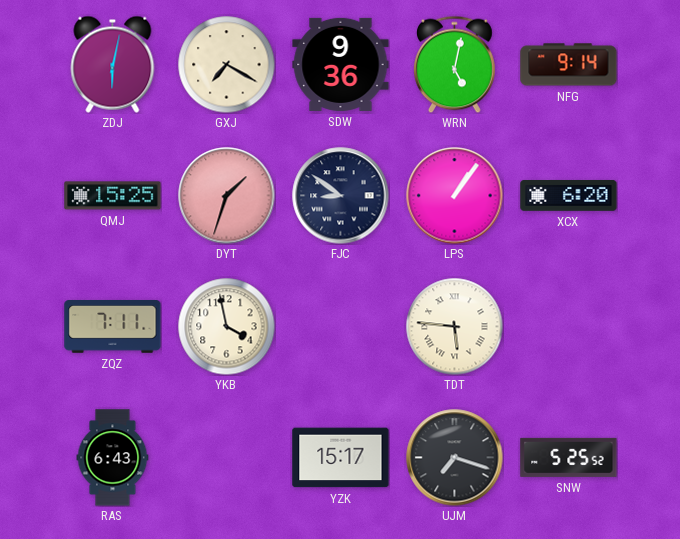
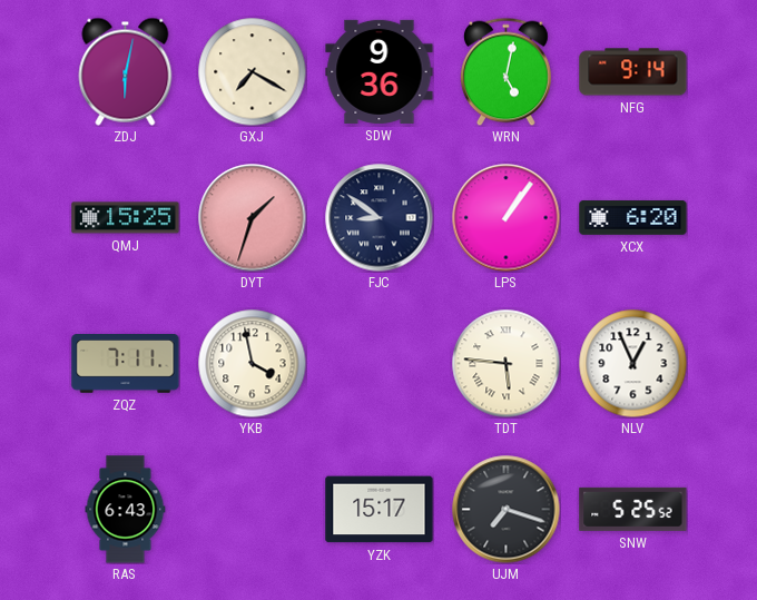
NLV: none -> 12:56 (632, 363)
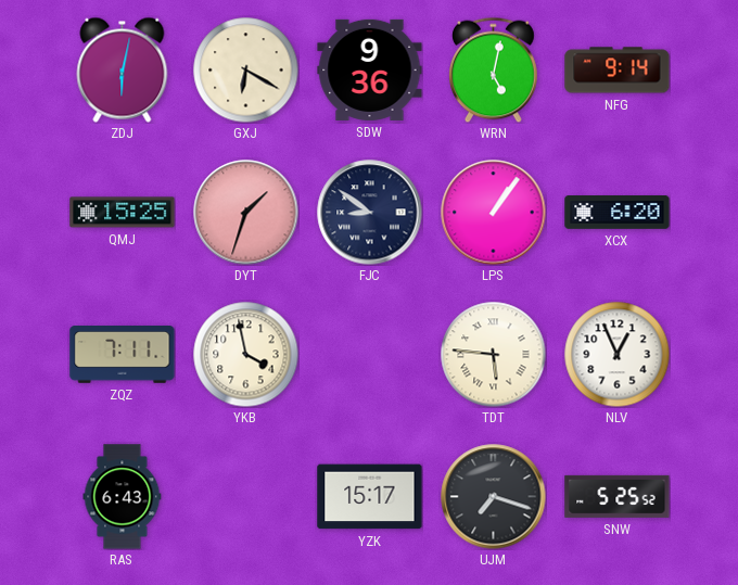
GXJ: 7:20 -> 6:20 (245, 69)
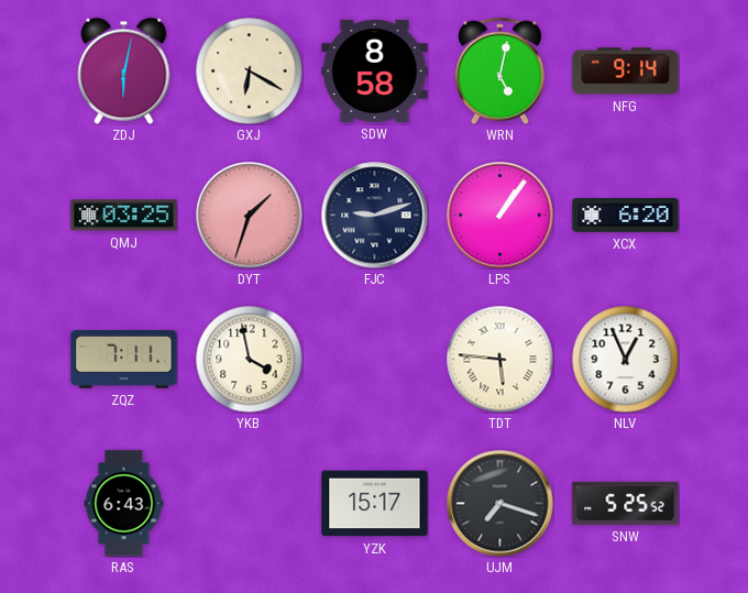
SDW: 9:36 -> 8:58 (375, 70)
QMJ: 15:25 -> 03:25 (124, 216)
FJC: 8:51 -> 9:12 (375, 216)
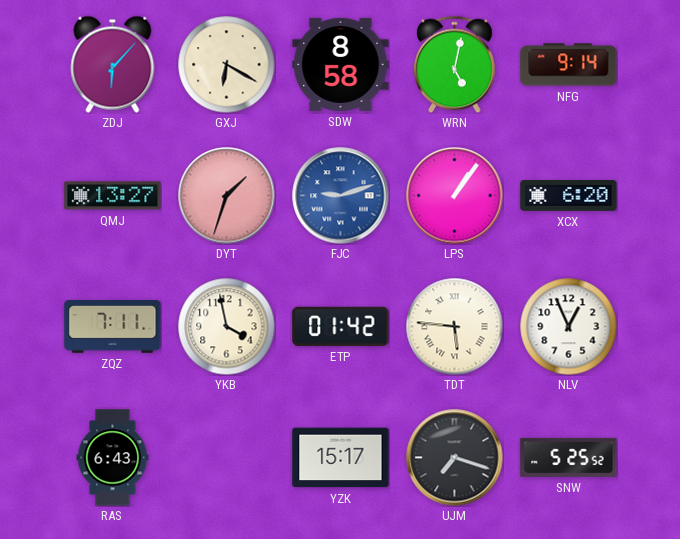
ZDJ: 6:02 -> 6:07 (113, 64)
QMJ: 03:25 -> 13:27 (113, 196)
FJC dial: navy -> blue (341, 196)
ETP: none -> 01:42 (341, 326)
